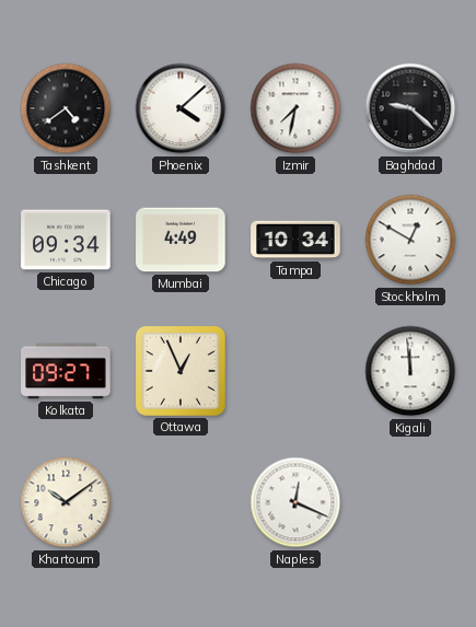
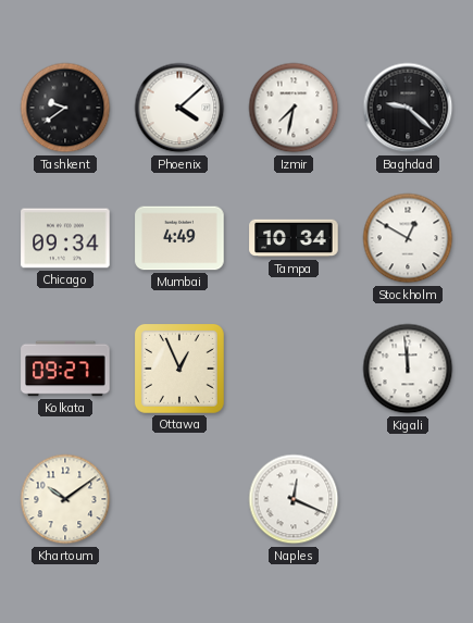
Tashkent: 4:39 -> 9:39 (65, 108)
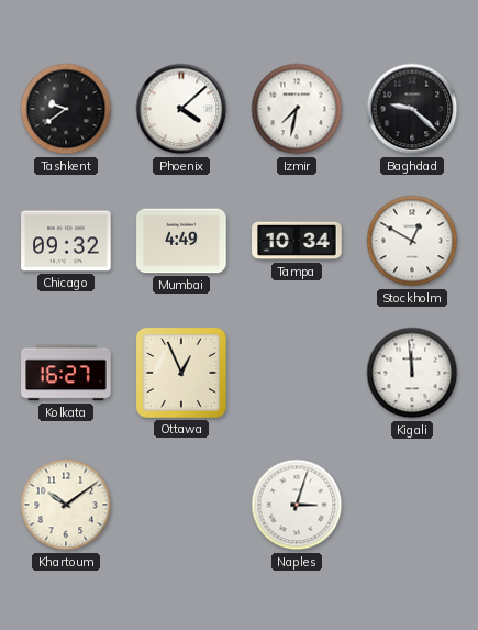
Chicago: 09:34 -> 09:32 (66, 241)
Kolkata: 09:27 -> 16:27 (66, 373)
Naples: 12:19 -> 3:03 (297, 505)
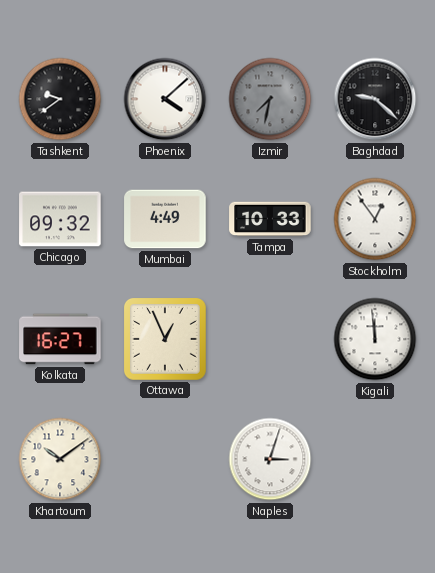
Izmir dial: white -> grey (270, 99)
Tampa: 10:34 -> 10:33 (270, 219)
Stockholm: 12:50 -> 12:54 (375, 219)
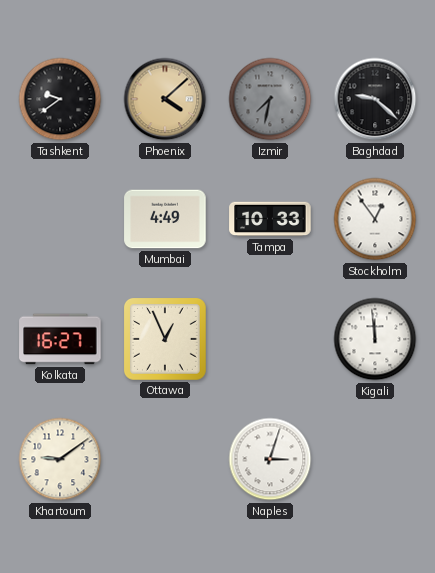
Phoenix dial: white -> champagne (165, 99)
Chicago: 09:32 -> none (60, 219)
Khartoum: 10:09 -> 9:09 (60, 459)
